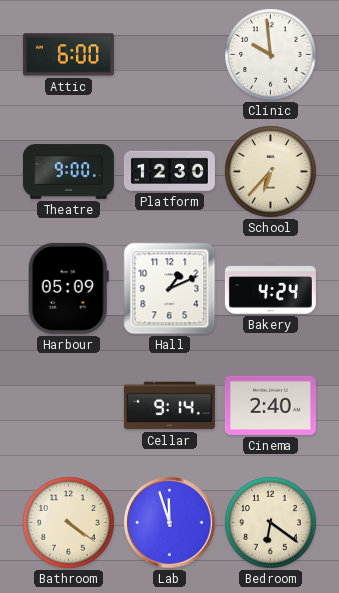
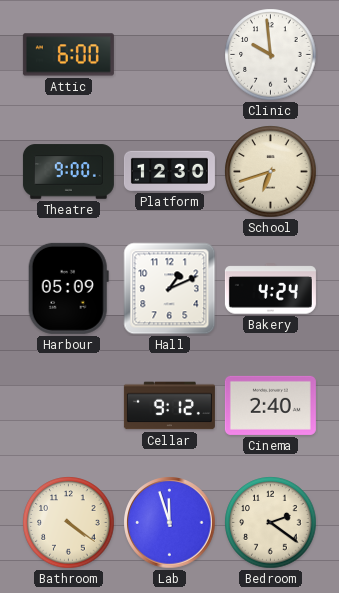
School: 6:37 -> 6:42 (271, 172)
Cellar: 9:14 -> 9:12 (169, 406)
Bedroom: 6:21 -> 2:21 (271, 523)
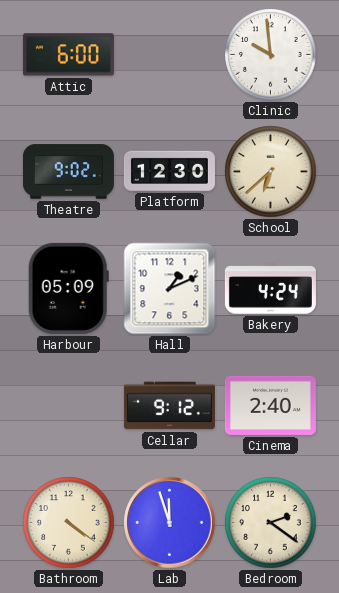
Theatre: 9:00 -> 9:02 (68, 172)
School: 6:42 -> 6:38 (271, 172)
